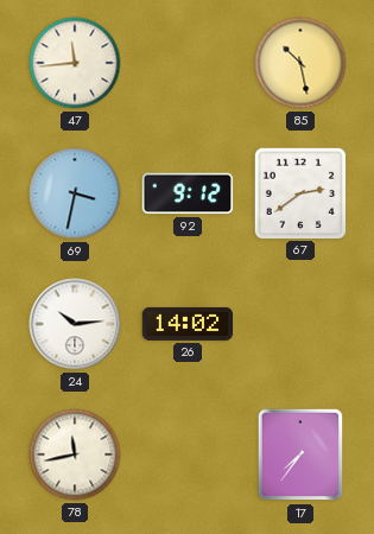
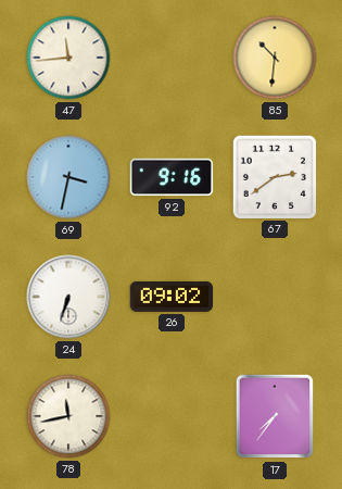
85: 10:28 -> 10:31 (275, 58)
92: 9:12 -> 9:16 (172, 177)
24: 10:14 -> 6:33 (68, 297)
26: 14:02 -> 09:02 (172, 297)
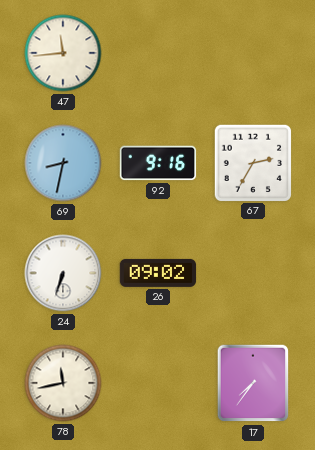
85: 10:31 -> none (275, 58)
69: 3:32 -> 8:32 (63, 163)
67: 2:39 -> 2:35 (252, 162)
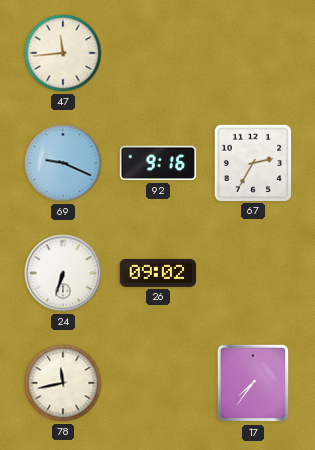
69: 8:32 -> 9:19 (63, 163)
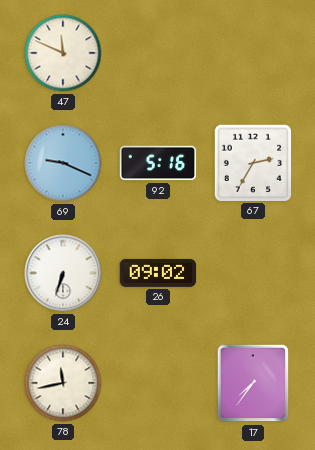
47: 11:44 -> 11:49 (63, 53)
92: 9:16 -> 5:16 (158, 163)
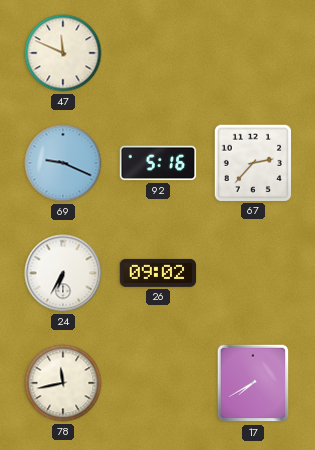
67: 2:35 -> 2:37 (252, 162)
24: 6:33 -> 6:35 (63, 273)
17: 7:36 -> 7:40 (253, 383)
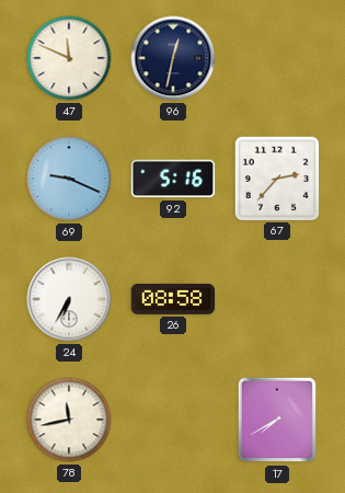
96: none -> 12:32 (173, 58)
26: 09:02 -> 08:58 (173, 299)
